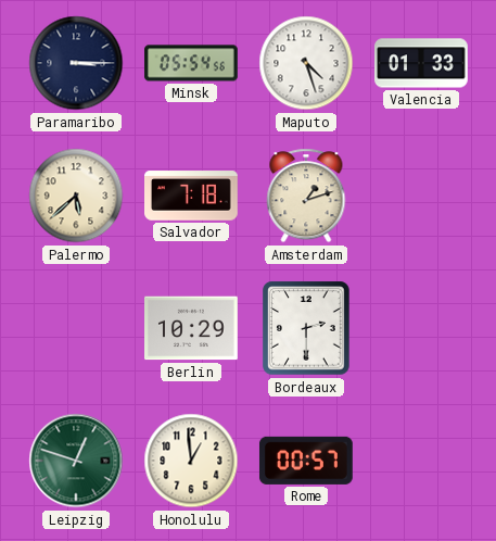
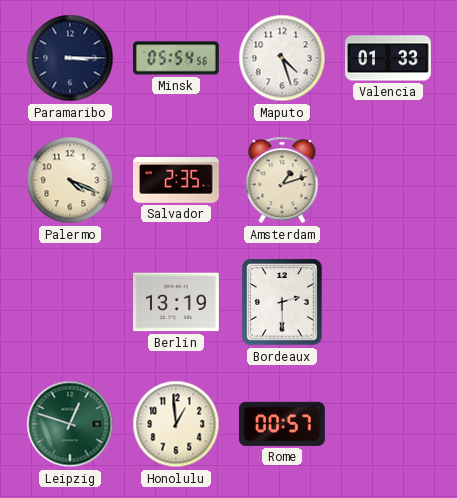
Palermo: 5:38 -> 4:19 (70, 180)
Salvador: 7:18 -> 2:35 (177, 180)
Berlin: 10:29 -> 13:19 (177, 302)
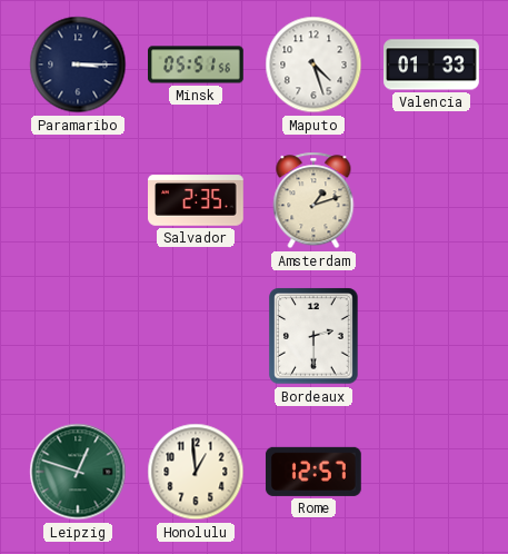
Minsk: 05:54 -> 05:51 (197, 65)
Palermo: 4:19 -> none (70, 180)
Berlin: 13:19 -> none (177, 302)
Rome: 00:57 -> 12:57 (313, 472)
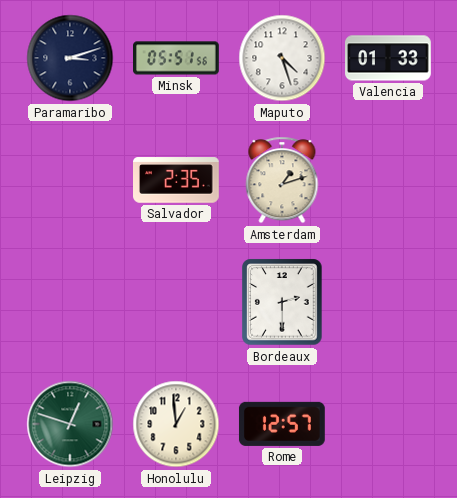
Paramaribo: 3:15 -> 3:12 (70, 58)
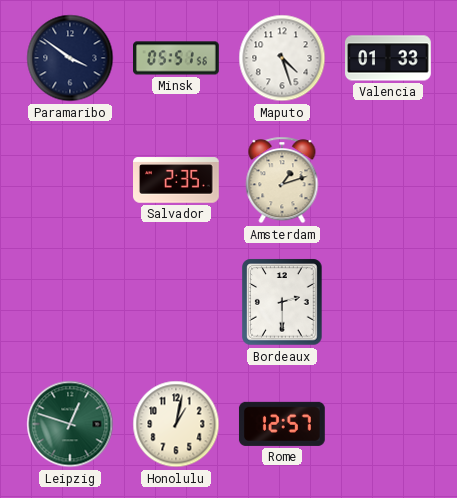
Paramaribo: 3:12 -> 3:51 (70, 58)
Honolulu: 12:59 -> 1:02 (176, 424)
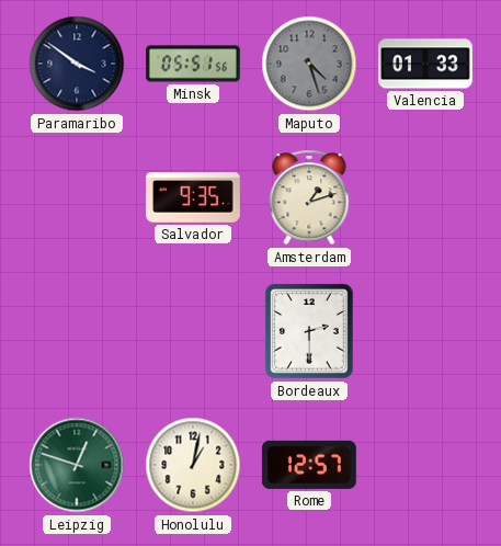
Maputo dial: white -> grey (309, 64)
Salvador: 2:35 -> 9:35 (194, 197)
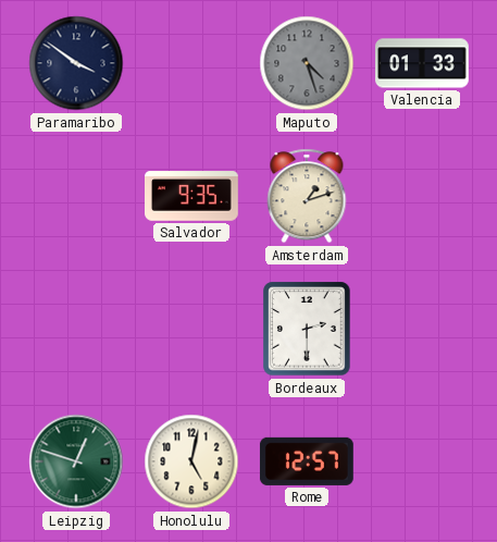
Minsk: 05:51 -> none (194, 64)
Honolulu: 1:02 -> 5:02 (191, 461)
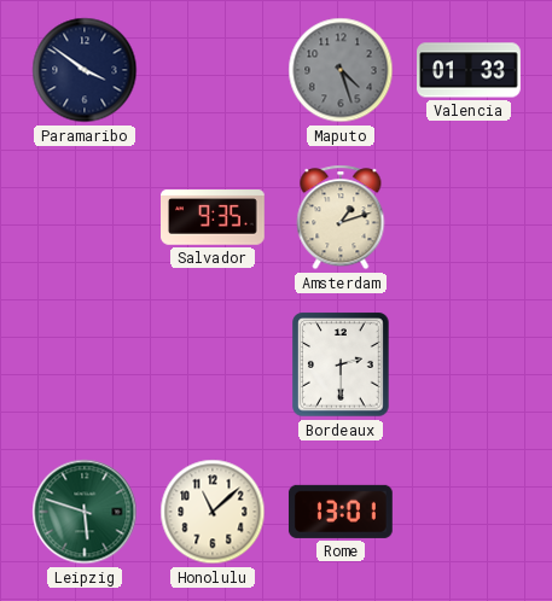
Leipzig: 12:48 -> 5:48 (85, 512)
Honolulu: 5:02 -> 11:08 (213, 512)
Rome: 12:57 -> 13:01 (341, 512)
